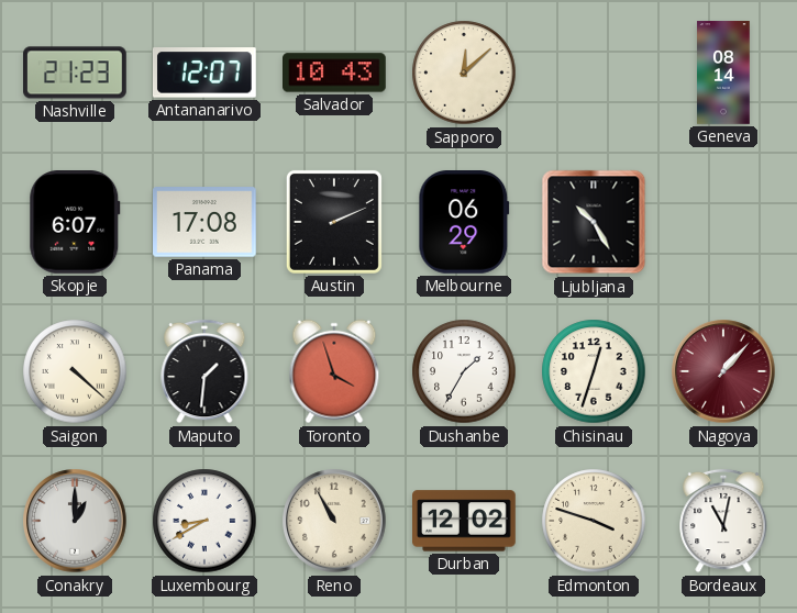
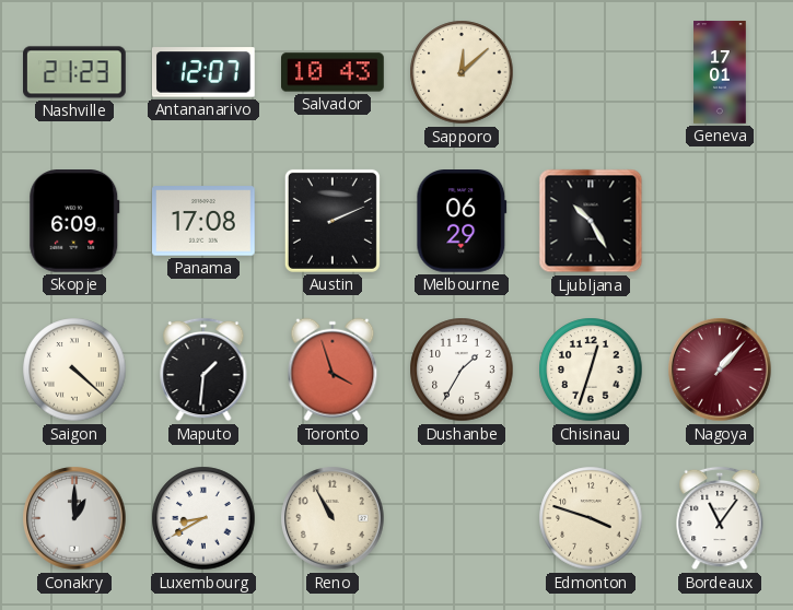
Geneva: 08:14 -> 17:01 (720, 72)
Skopje: 6:07 -> 6:09 (74, 222)
Durban: 12:02 -> none (464, 521)
Bordeaux: 11:02 -> 11:06 (720, 518)
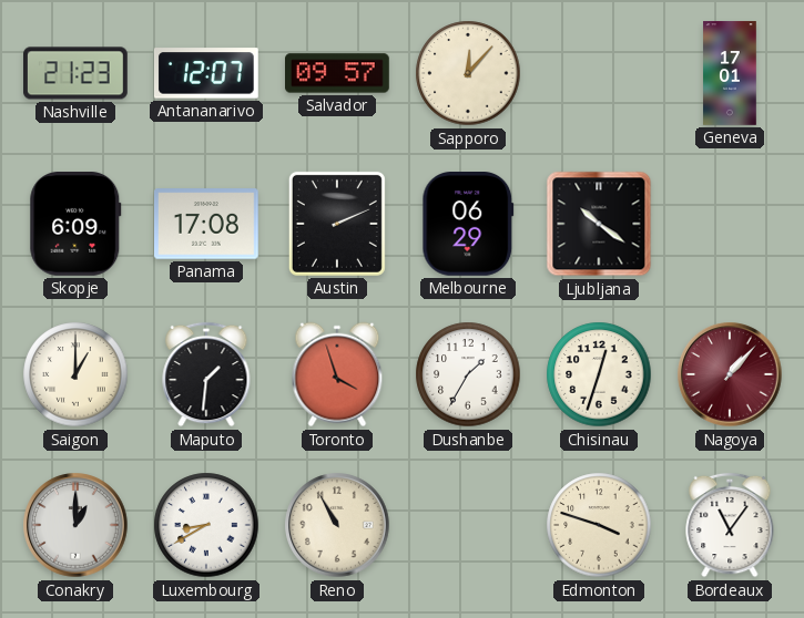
Salvador: 10:43 -> 09:57 (338, 73)
Sapporo: 12:08 -> 12:07 (468, 73)
Ljubljana: 10:25 -> 10:21 (599, 224)
Saigon: 4:22 -> 1:00 (75, 374)
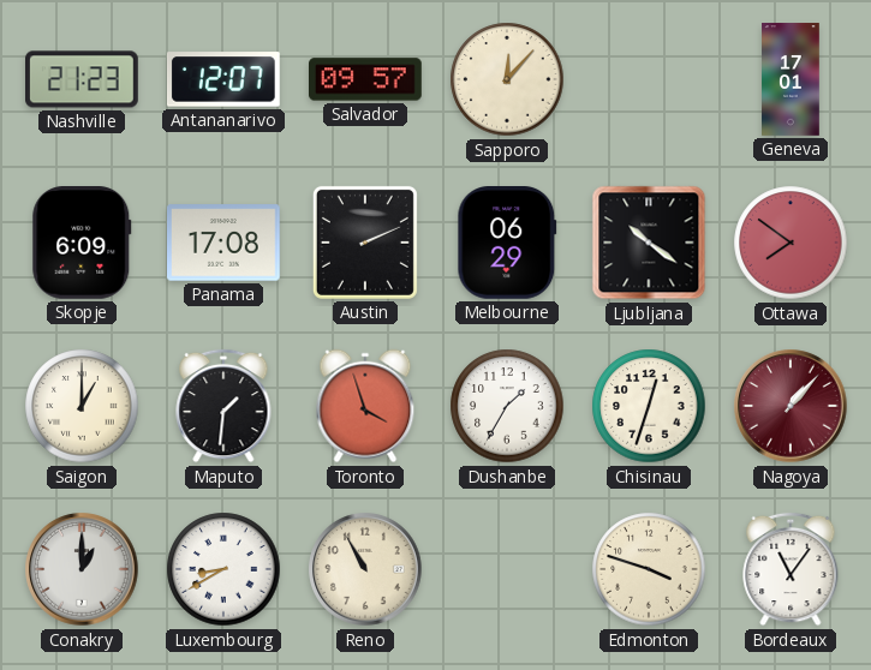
Ottawa: none -> 7:51 (791, 243)
